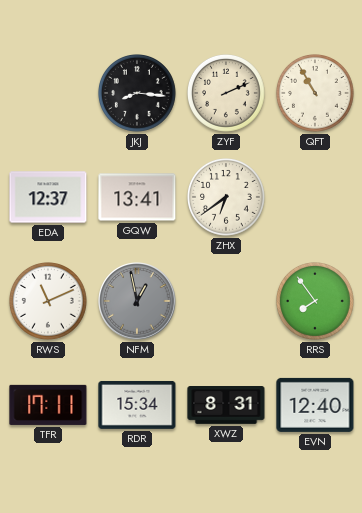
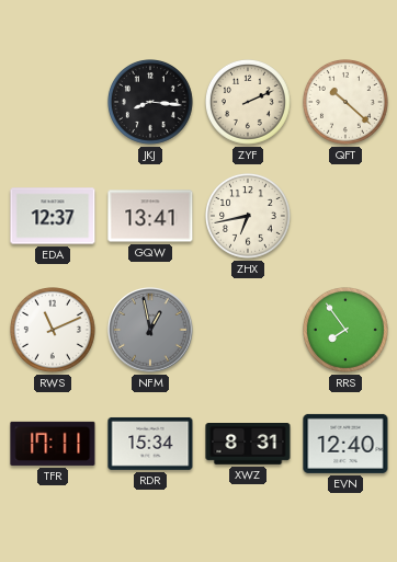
QFT: 10:55 -> 10:22 (347, 103)
ZHX: 6:39 -> 6:43 (249, 217)
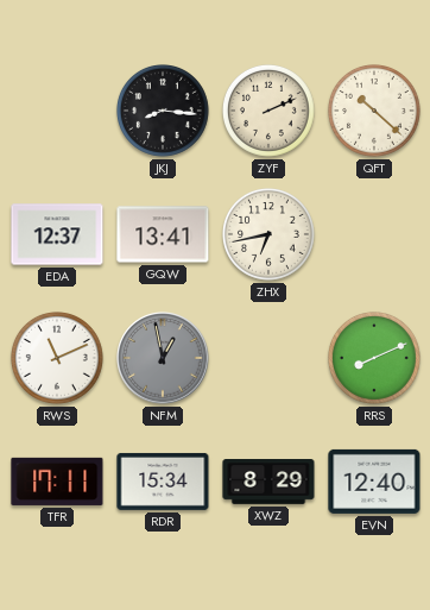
RRS: 7:54 -> 8:11 (375, 359)
XWZ: 8:31 -> 8:29 (268, 483)
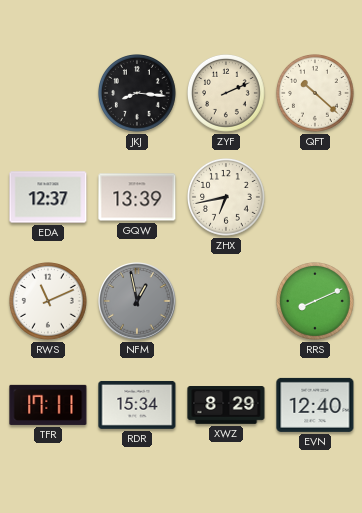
GQW: 13:41 -> 13:39 (137, 197)
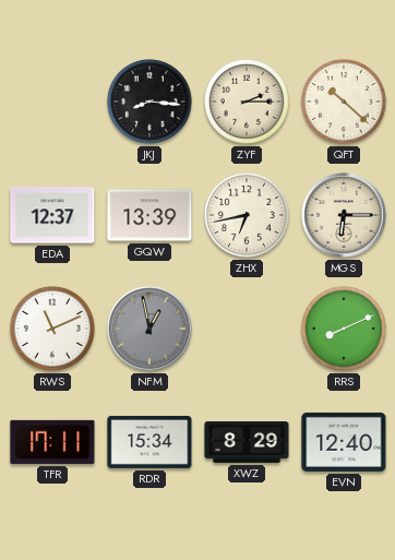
ZYF: 2:11 -> 2:15 (248, 103)
MGS: none -> 6:15 (344, 215)
